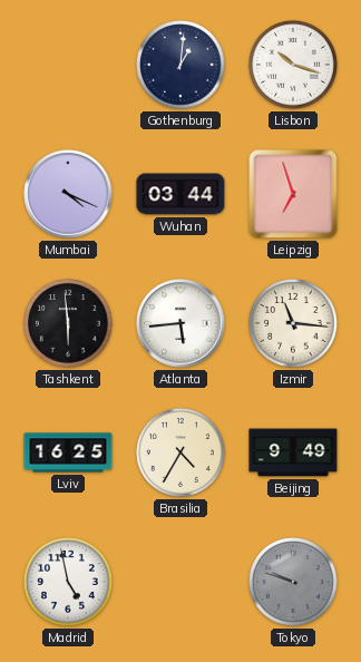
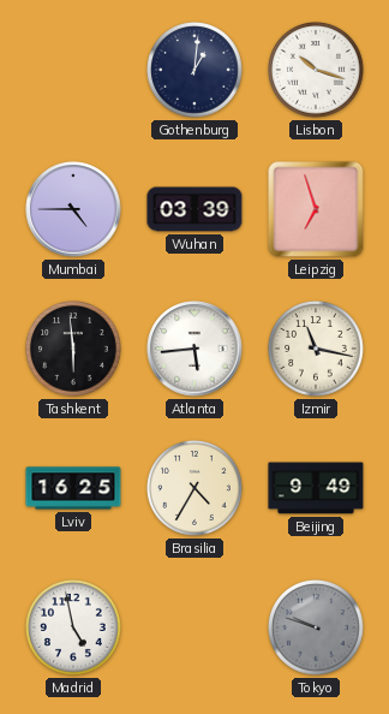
Mumbai: 4:19 -> 4:45 (73, 209)
Wuhan: 03:44 -> 03:39 (194, 209)
Izmir: 11:16 -> 11:17 (317, 350)
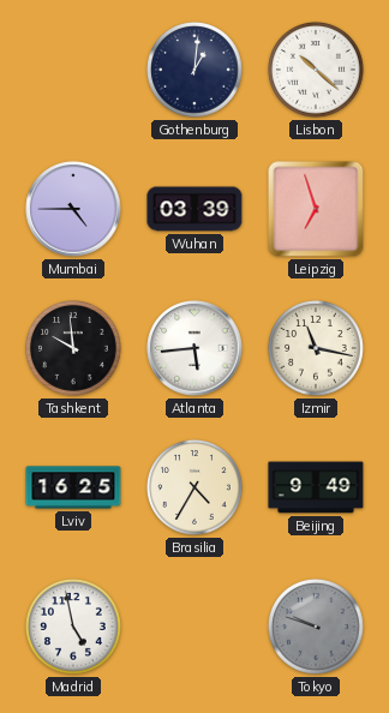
Lisbon: 10:18 -> 10:22 (317, 71)
Tashkent: 5:59 -> 9:59 (74, 349)
